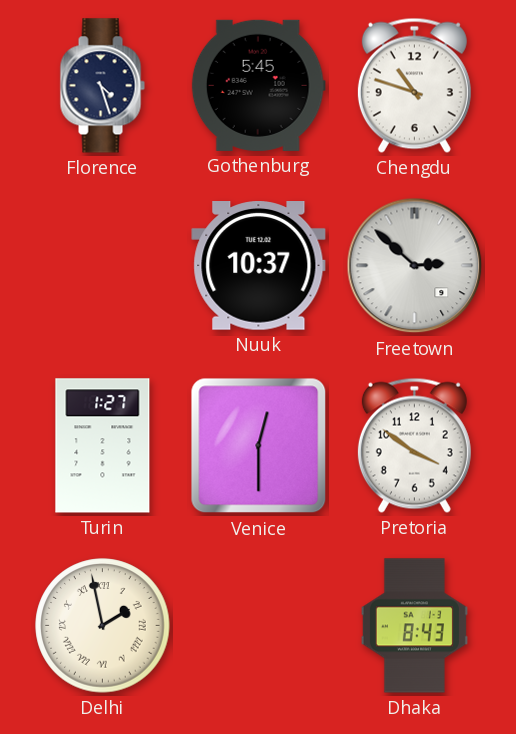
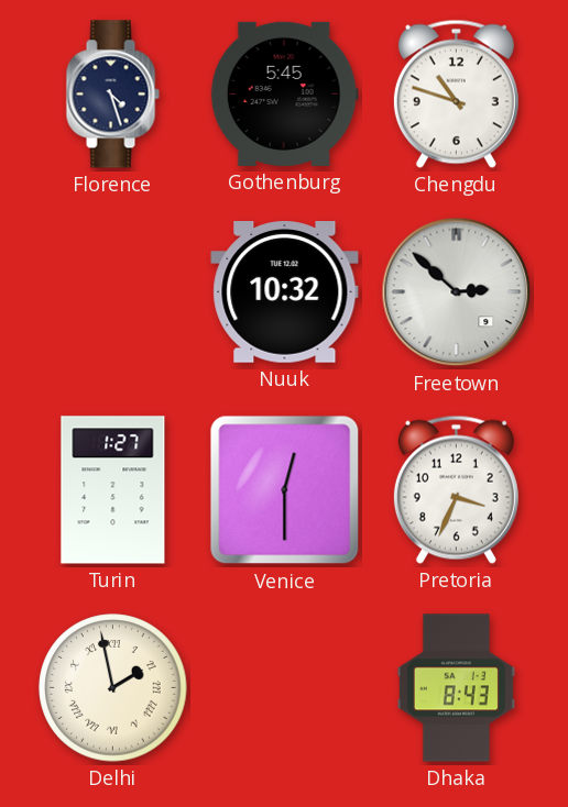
Nuuk: 10:37 -> 10:32 (285, 292)
Pretoria: 3:51 -> 3:34 (456, 489)
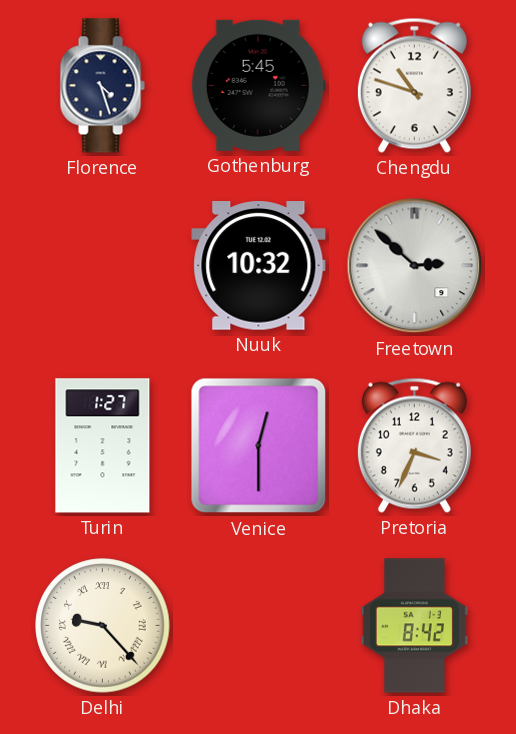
Delhi: 1:58 -> 9:23 (103, 626)
Dhaka: 8:43 -> 8:42 (414, 626)
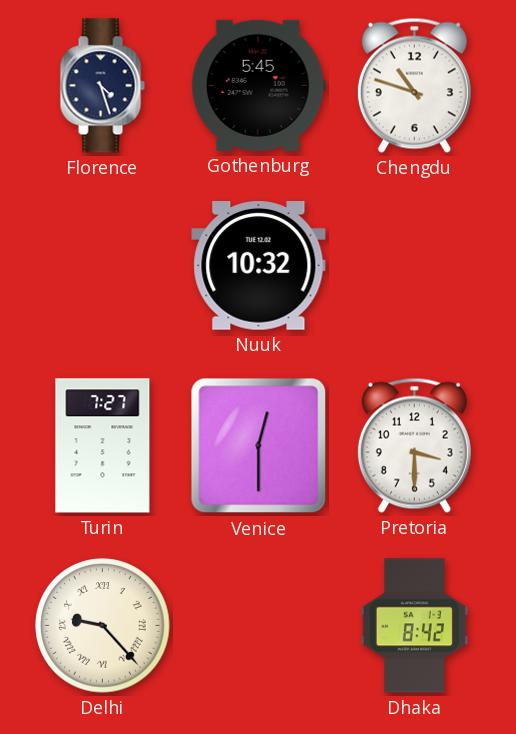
Freetown: 2:52 -> none (415, 266)
Turin: 1:27 -> 7:27 (103, 446)
Pretoria: 3:34 -> 3:30 (414, 445)
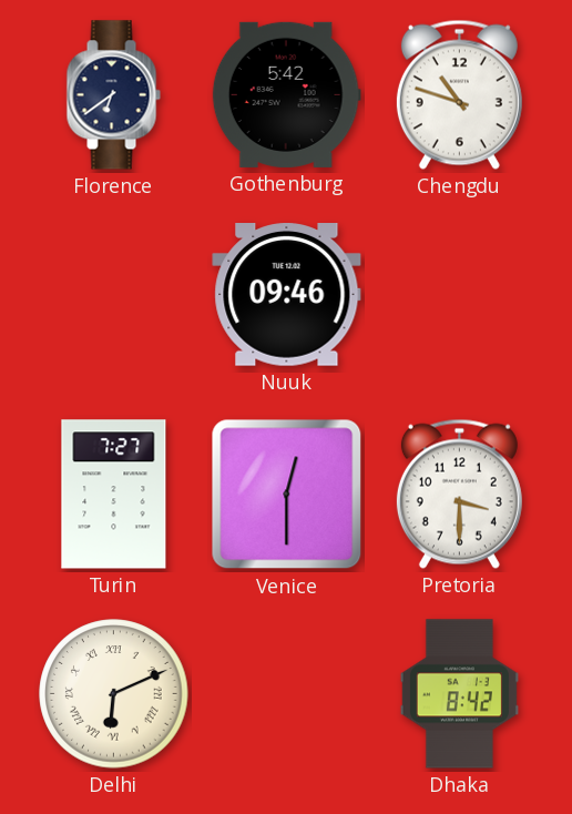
Florence: 4:27 -> 6:39 (113, 95)
Gothenburg: 5:45 -> 5:42 (286, 94)
Nuuk: 10:32 -> 09:46 (287, 295)
Delhi: 9:23 -> 6:11 (114, 694)
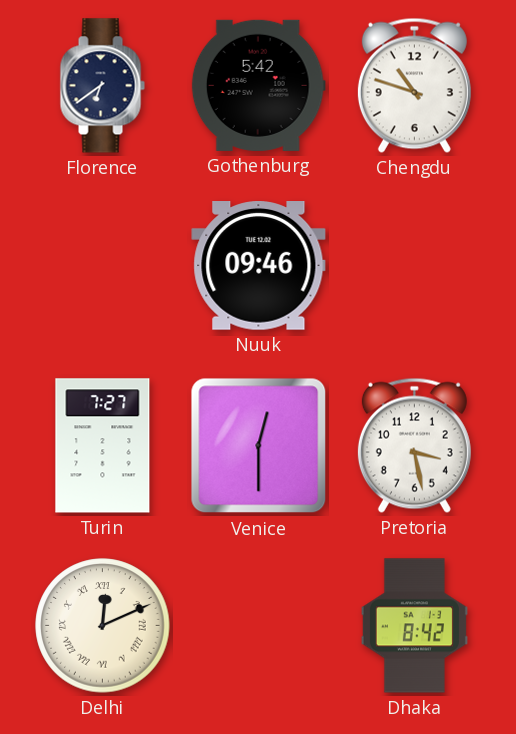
Pretoria: 3:30 -> 3:28 (414, 445)
Delhi: 6:11 -> 12:11 (103, 626)
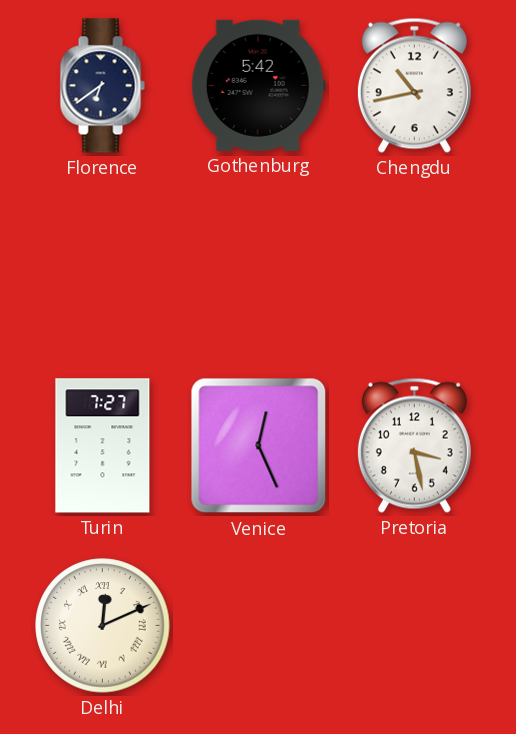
Chengdu: 10:48 -> 10:43 (414, 85)
Nuuk: 09:46 -> none (259, 266)
Venice: 12:30 -> 12:26 (259, 446)
Dhaka: 8:42 -> none (414, 626)
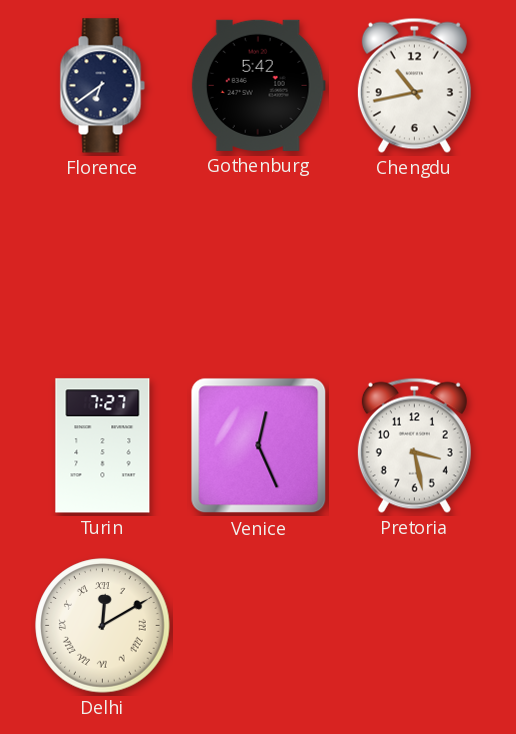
Delhi: 12:11 -> 12:10 (103, 626)
